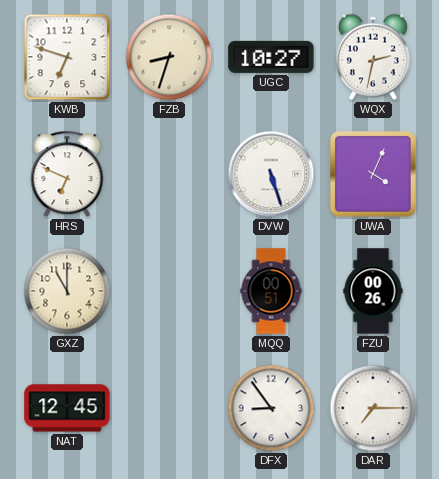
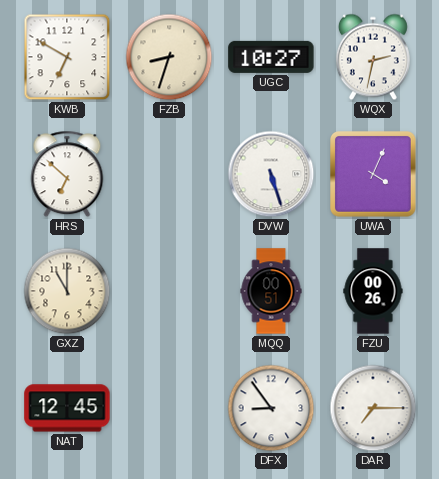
KWB: 6:48 -> 6:50 (67, 57)
HRS: 6:49 -> 6:52 (67, 174)
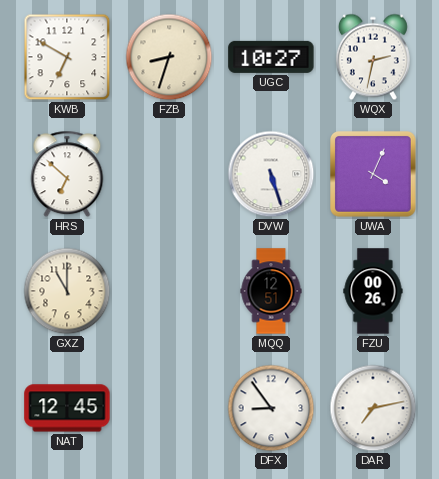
MQQ: 00:51 -> 12:51 (271, 291)
DAR: 7:15 -> 7:13 (373, 408)
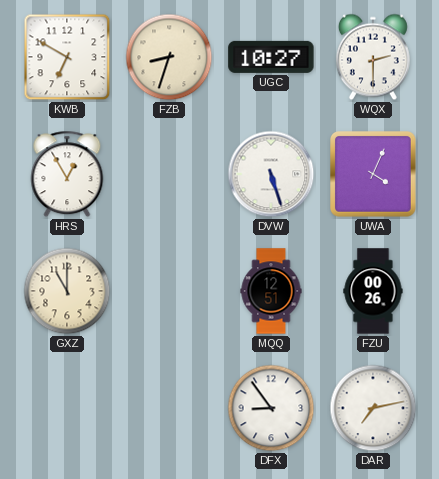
WQX: 2:32 -> 2:30 (373, 57)
HRS: 6:52 -> 12:55 (67, 174)
NAT: 12:45 -> none (67, 408)
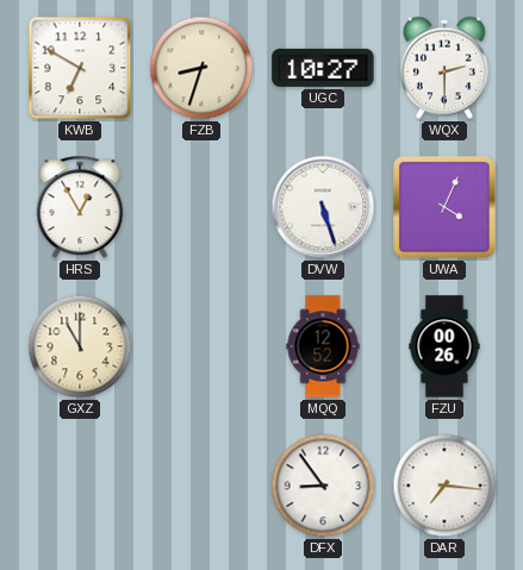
MQQ: 12:51 -> 12:52 (323, 346)
DAR: 7:13 -> 7:16 (444, 486)
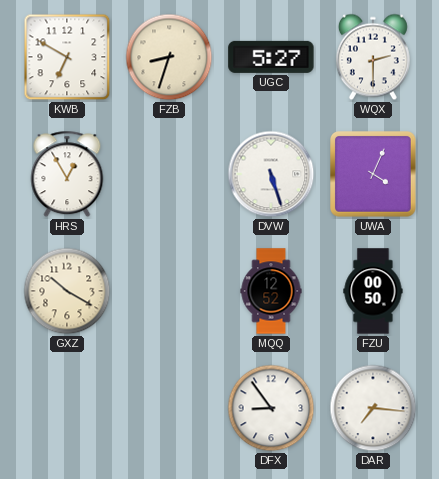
UGC: 10:27 -> 5:27 (271, 57)
GXZ: 11:00 -> 10:20 (67, 291)
FZU: 00:26 -> 00:50 (373, 291)
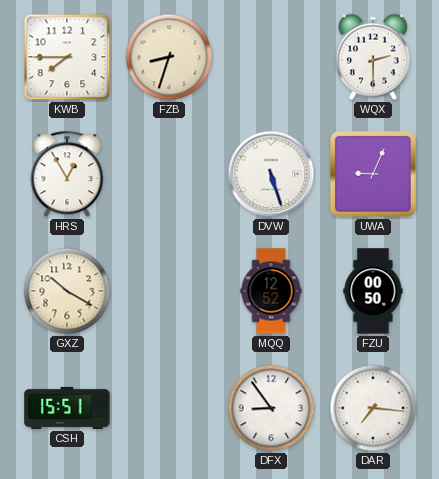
KWB: 6:50 -> 7:45 (67, 57)
UGC: 5:27 -> none (271, 57)
UWA: 4:04 -> 9:04 (374, 175)
CSH: none -> 15:51 (67, 408)
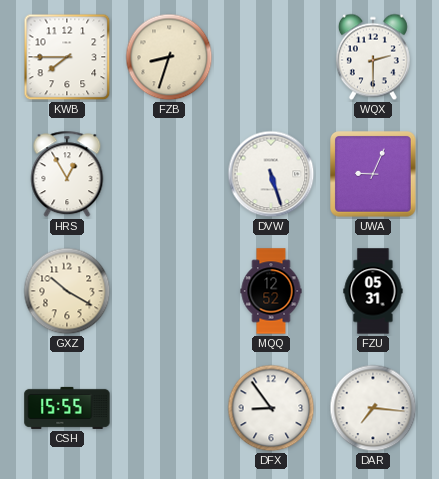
FZU: 00:50 -> 05:31 (373, 291)
CSH: 15:51 -> 15:55 (67, 408)
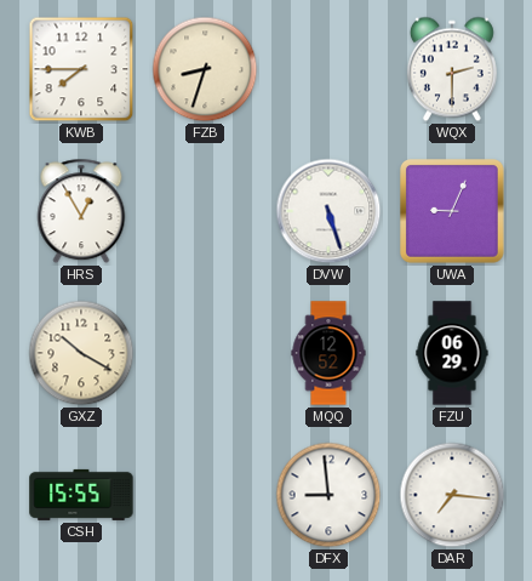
FZU: 05:31 -> 06:29 (452, 353)
DFX: 8:54 -> 8:59 (328, 495)
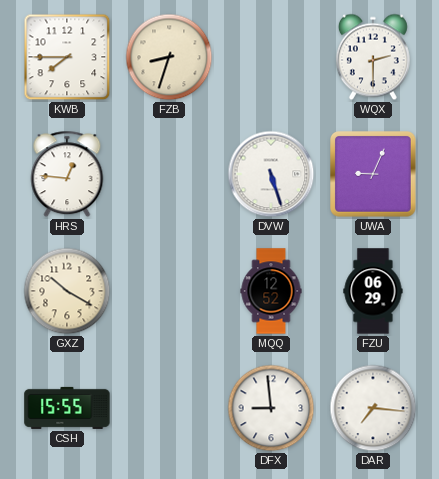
HRS: 12:55 -> 12:46 (67, 174)
